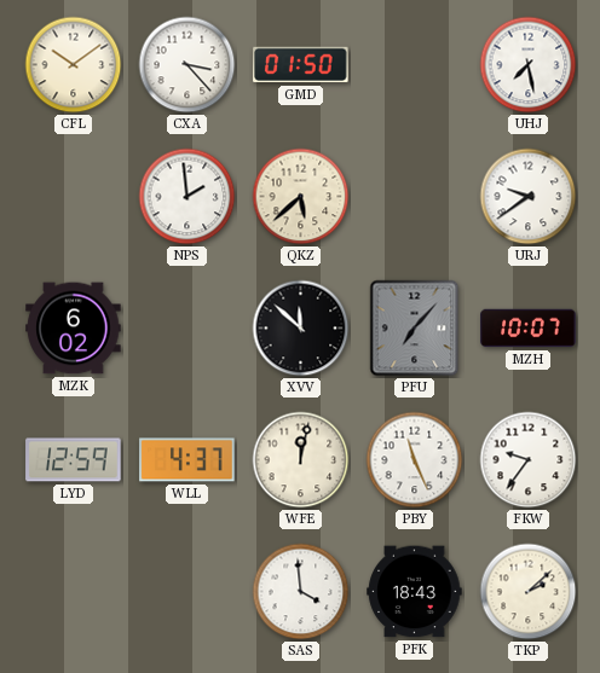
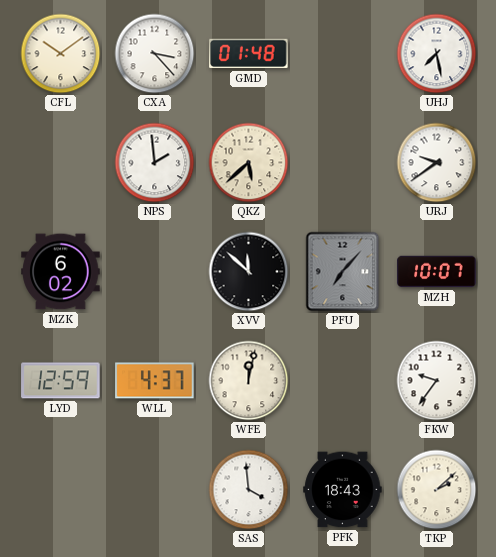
GMD: 01:50 -> 01:48 (249, 54)
PBY: 11:26 -> none (415, 460)
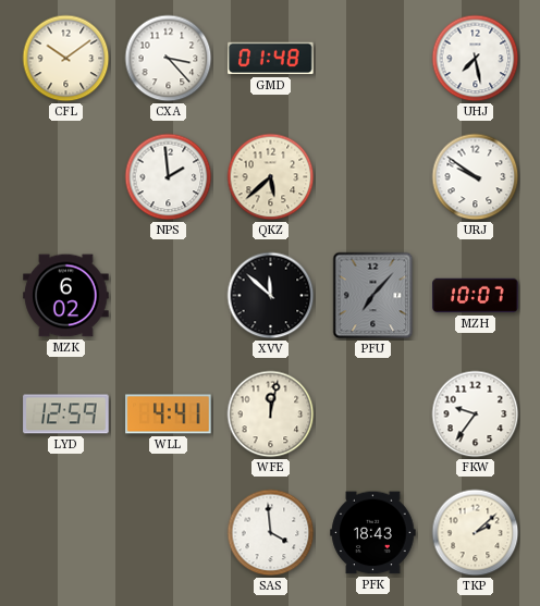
URJ: 9:39 -> 9:51 (476, 177)
WLL: 4:37 -> 4:41 (169, 415)
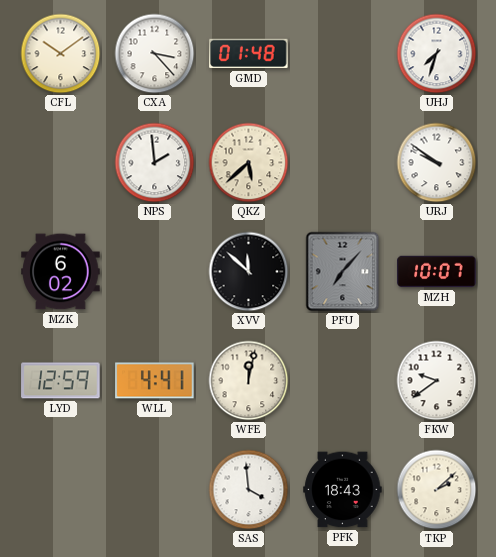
UHJ: 7:28 -> 7:33 (437, 54)
FKW: 9:36 -> 9:39 (437, 381)
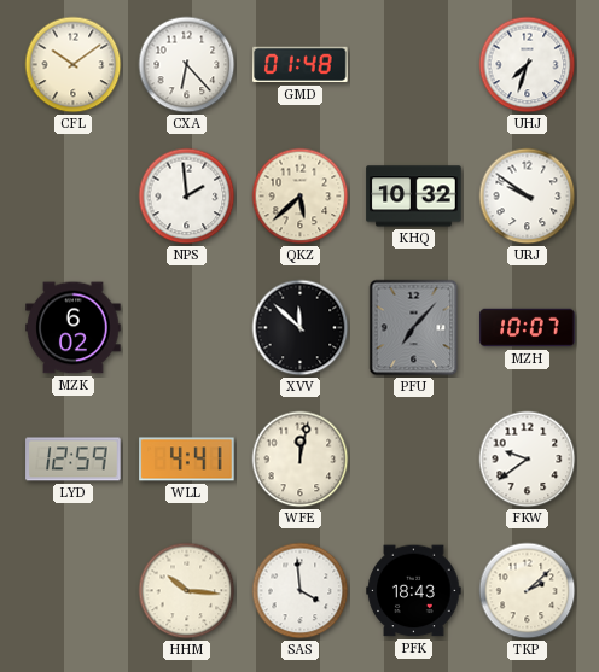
CXA: 3:23 -> 6:23 (187, 65)
KHQ: none -> 10:32 (414, 197)
HHM: none -> 10:16 (187, 591)
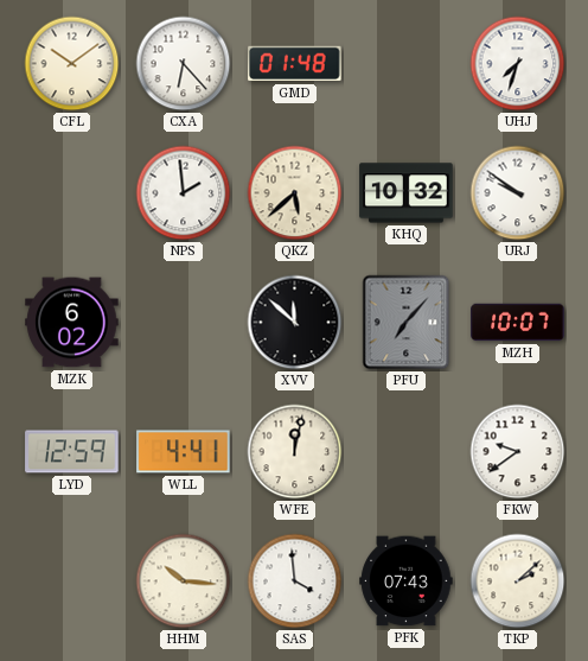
PFK: 18:43 -> 07:43 (407, 581)
